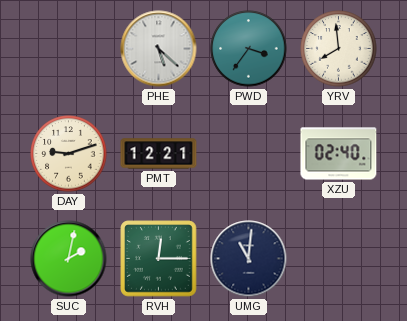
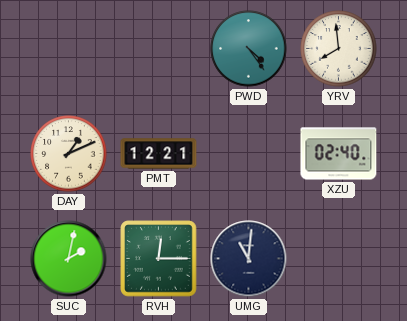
PHE: 5:22 -> none (159, 49)
PWD: 3:36 -> 4:24 (249, 49)
DAY: 9:12 -> 1:11 (69, 154)
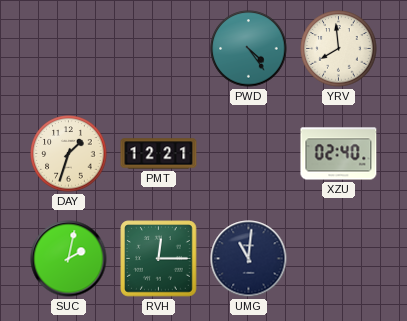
DAY: 1:11 -> 1:33 (69, 154)
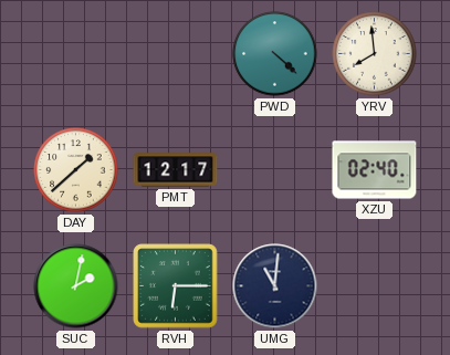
PWD: 4:24 -> 4:22 (275, 54)
DAY: 1:33 -> 1:38 (76, 170)
PMT: 12:21 -> 12:17 (176, 170)
RVH: 12:15 -> 6:15 (176, 286)
